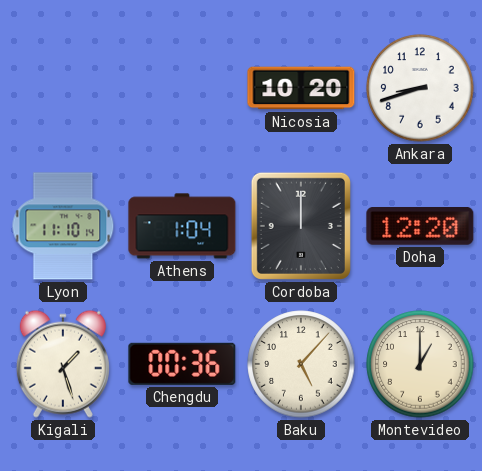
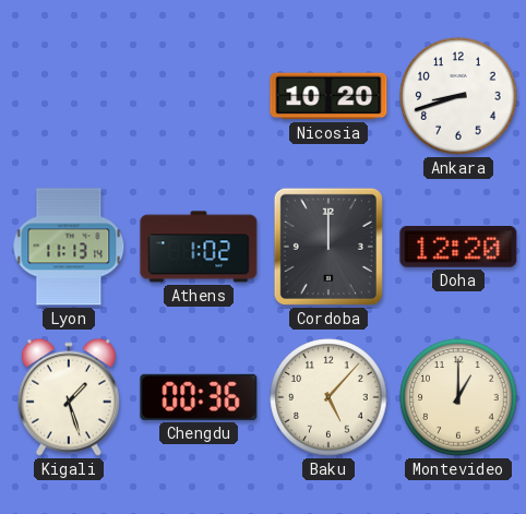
Lyon: 11:10 -> 11:13 (69, 247)
Athens: 1:04 -> 1:02 (199, 247)
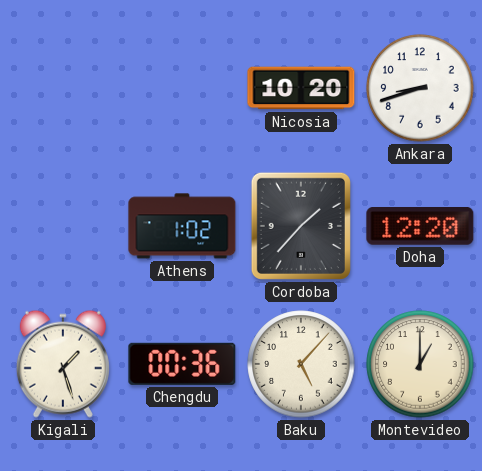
Lyon: 11:13 -> none (69, 247)
Cordoba: 12:00 -> 1:37 (301, 226)
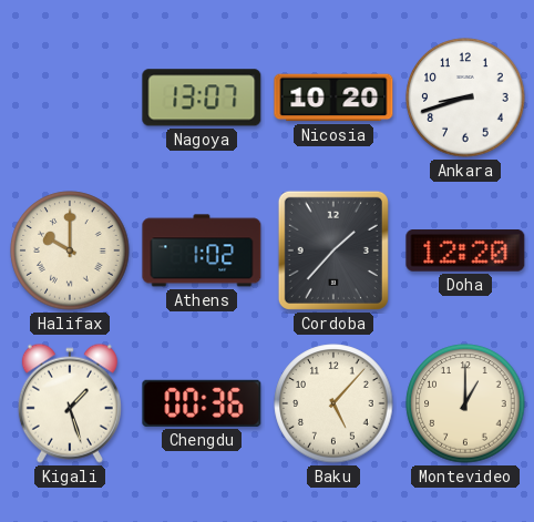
Nagoya: none -> 13:07 (202, 98)
Halifax: none -> 10:00 (70, 250)
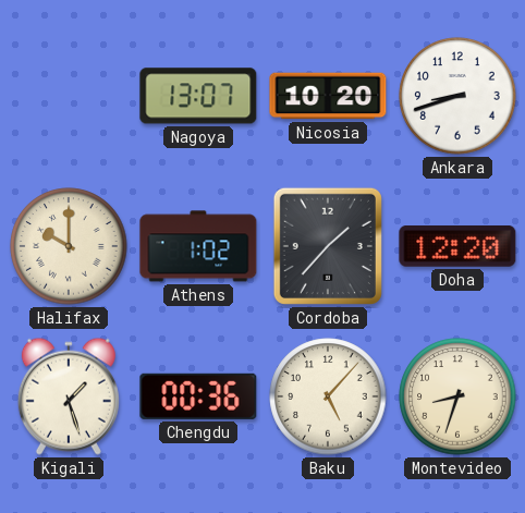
Montevideo: 1:00 -> 8:33 (457, 396)
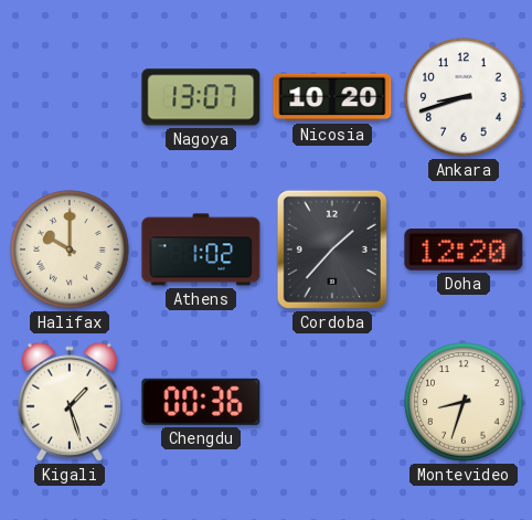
Baku: 5:07 -> none (328, 396)
